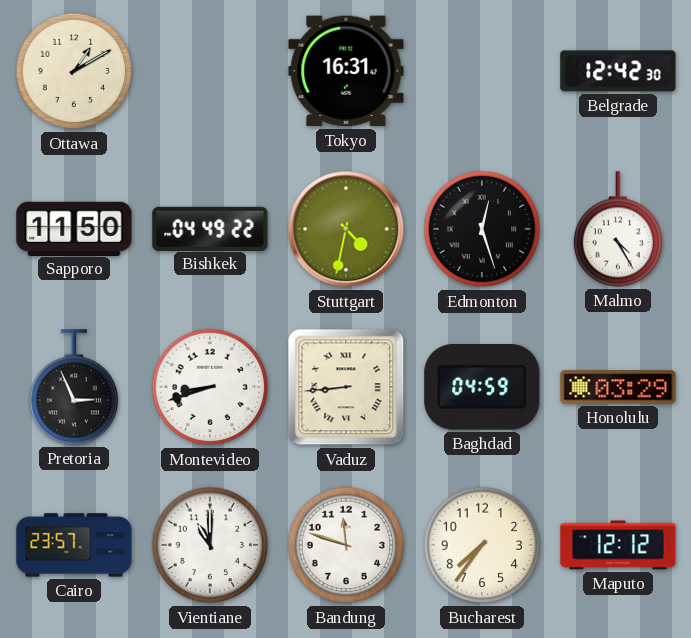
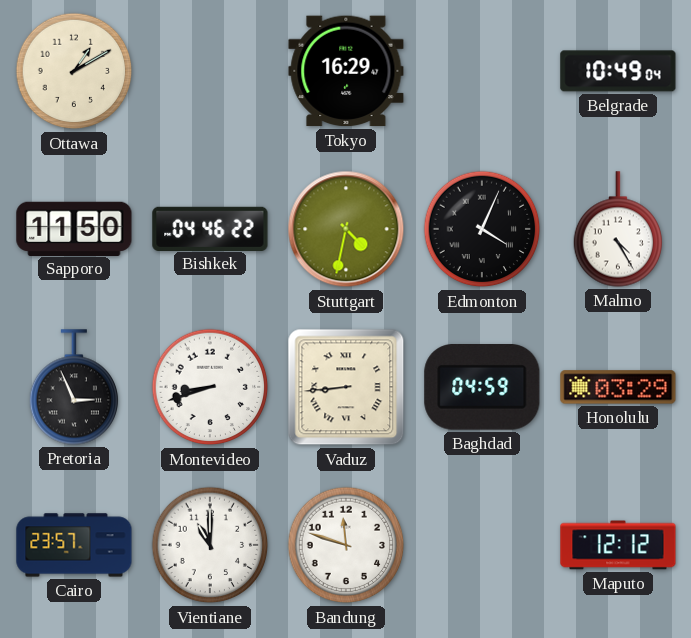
Tokyo: 16:31 -> 16:29 (346, 71)
Belgrade: 12:42 -> 10:49 (618, 71)
Bishkek: 04:49 -> 04:46 (210, 228)
Edmonton: 12:27 -> 4:04 (482, 229)
Bucharest: 7:36 -> none (482, 545)
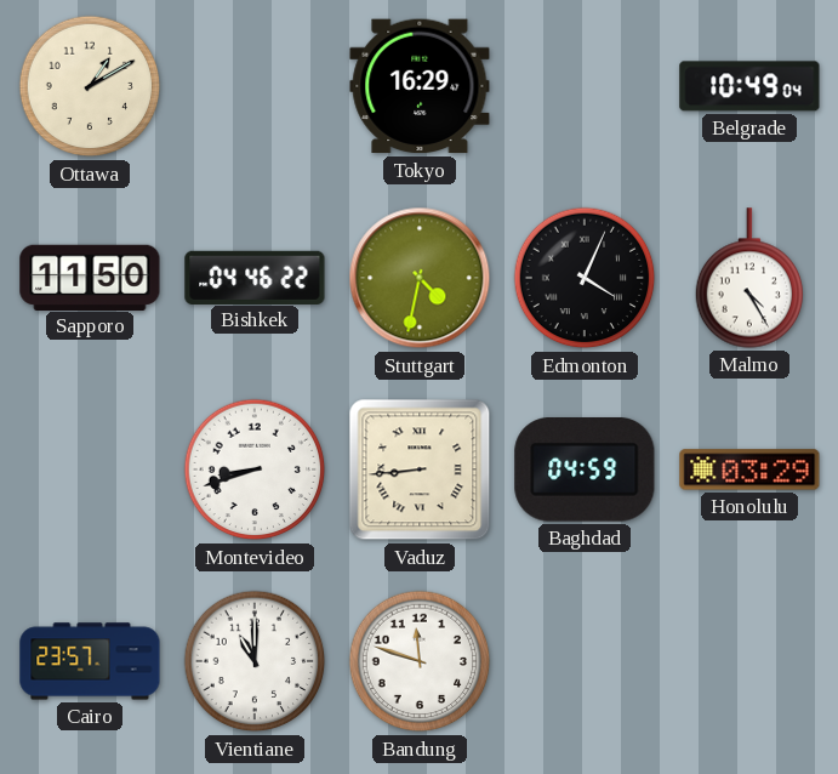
Pretoria: 2:56 -> none (74, 387)
Maputo: 12:12 -> none (618, 545)
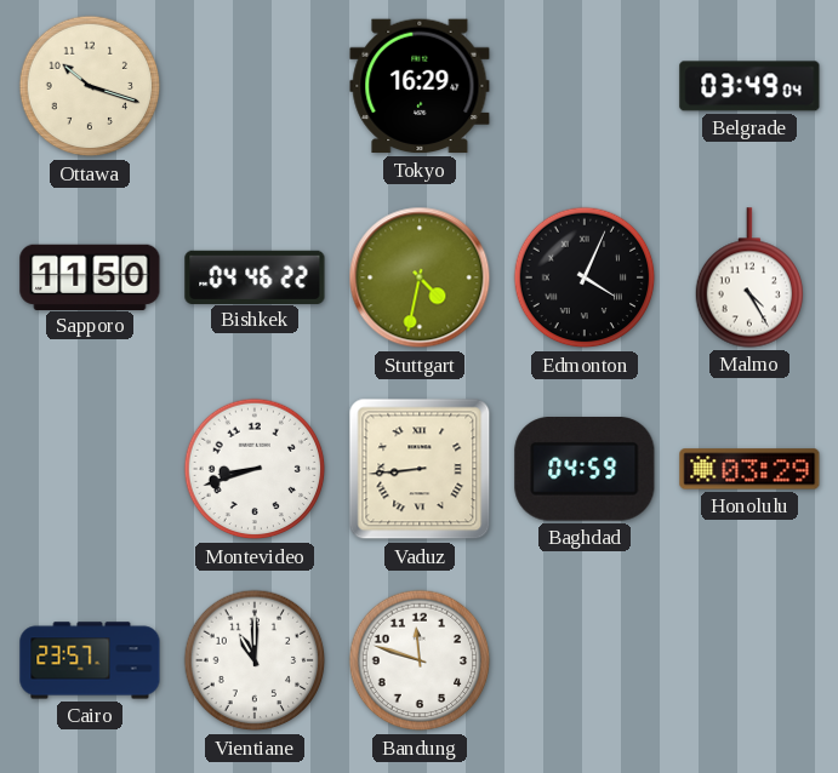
Ottawa: 1:10 -> 10:18 (90, 86)
Belgrade: 10:49 -> 03:49 (749, 86)
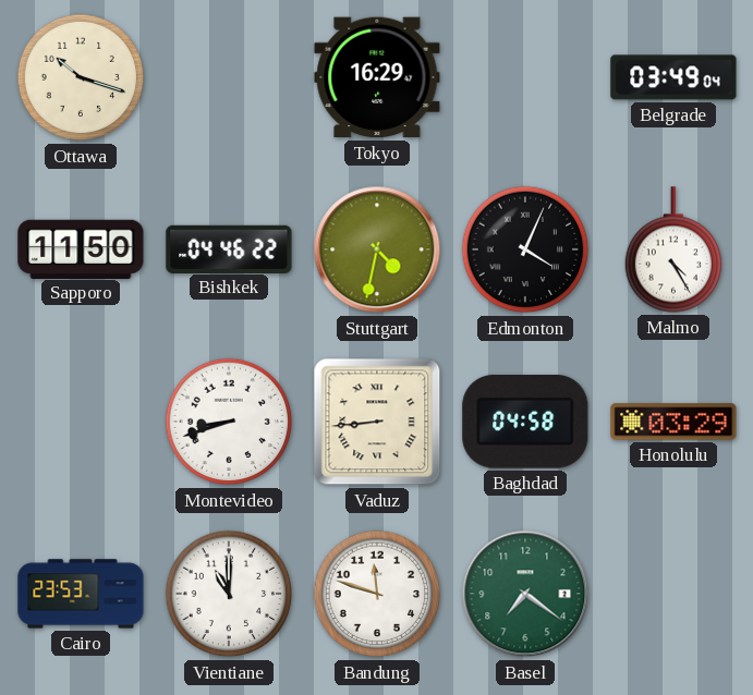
Baghdad: 04:59 -> 04:58 (525, 423)
Cairo: 23:57 -> 23:53 (81, 594)
Basel: none -> 7:21 (525, 594)
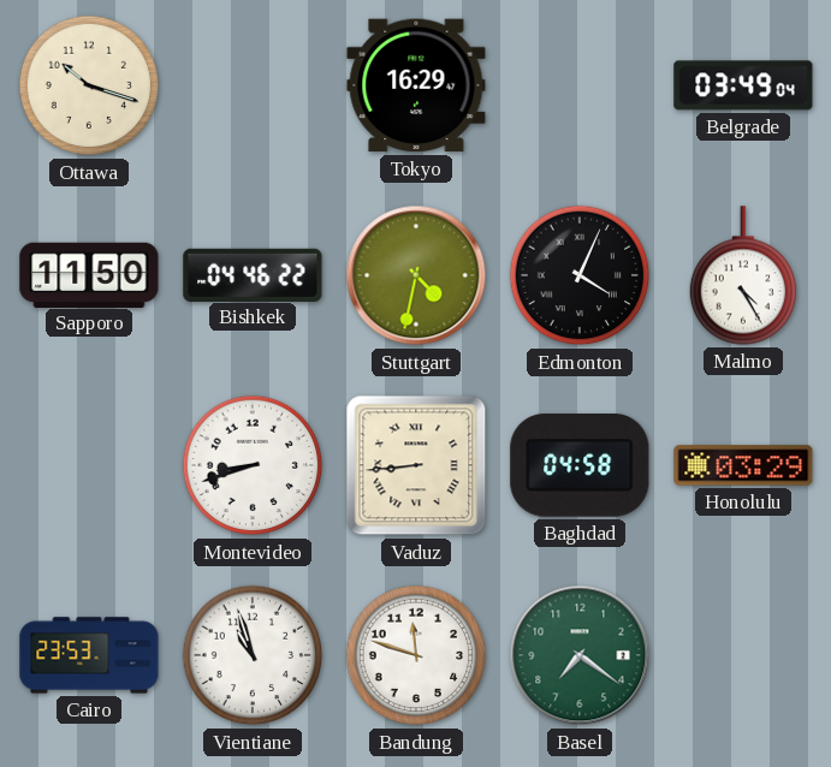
Vientiane: 11:00 -> 10:57 (253, 655)
